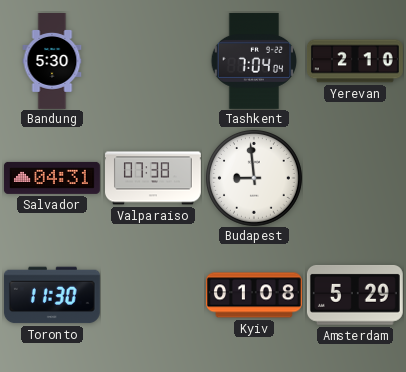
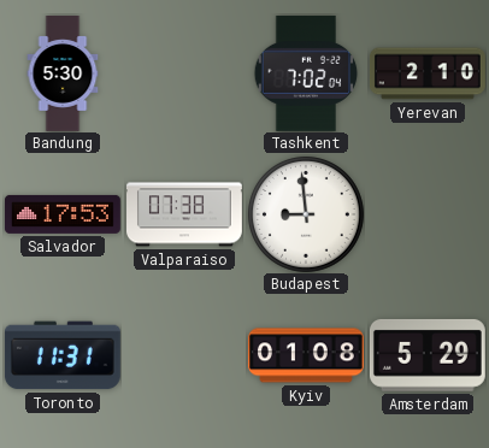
Tashkent: 7:04 -> 7:02 (306, 73)
Salvador: 04:31 -> 17:53 (63, 214)
Toronto: 11:30 -> 11:31 (63, 355)
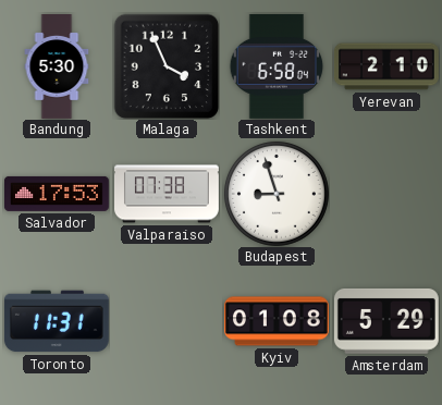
Malaga: none -> 3:56 (167, 66)
Tashkent: 7:02 -> 6:58 (277, 66)
Budapest: 8:59 -> 8:57 (277, 194)
